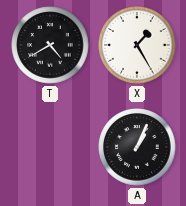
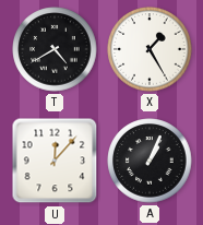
U: none -> 12:07 (55, 161)
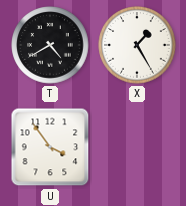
U: 12:07 -> 3:54 (50, 147)
A: 1:04 -> none (150, 161)
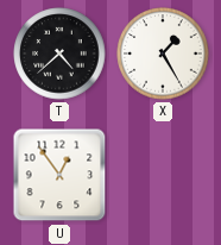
T: 4:40 -> 4:38 (59, 54)
U: 3:54 -> 12:54 (59, 175)
